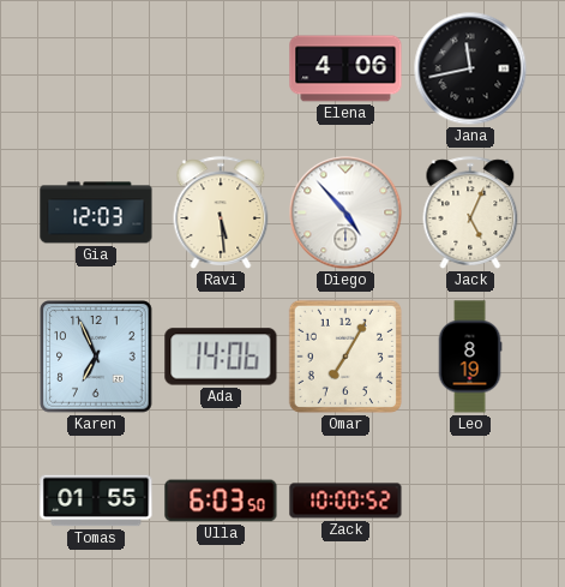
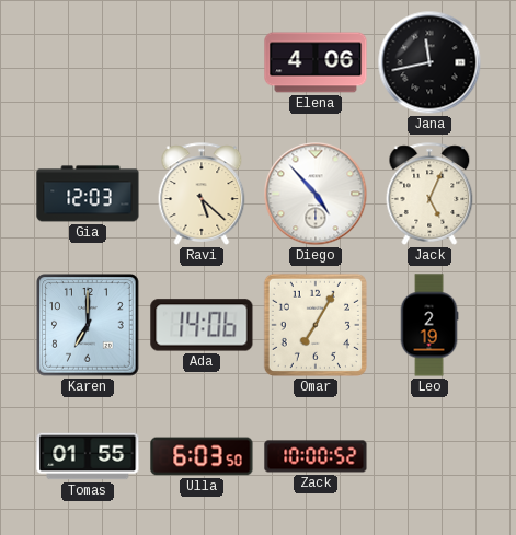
Ravi: 5:29 -> 5:22 (202, 194)
Karen: 6:56 -> 7:00 (88, 325)
Leo: 8:19 -> 2:19 (429, 325)
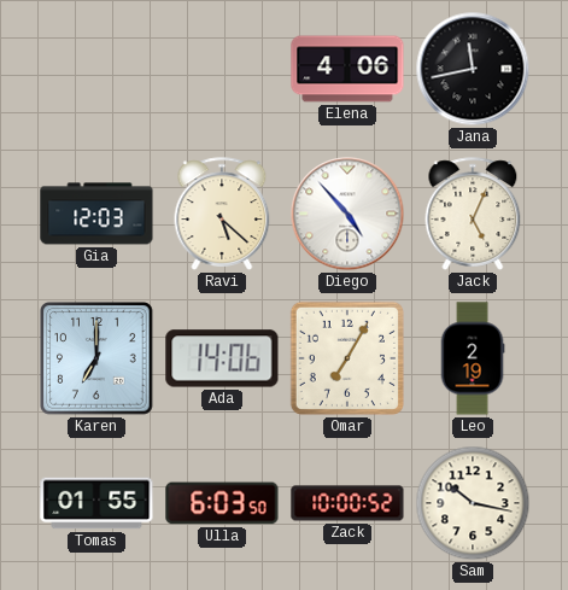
Sam: none -> 10:17 (473, 503)
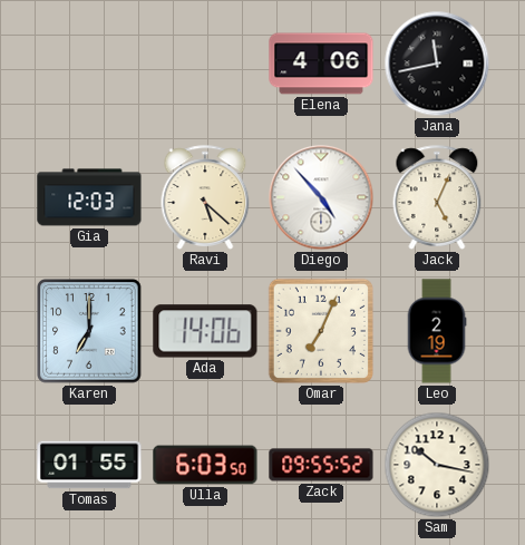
Omar: 7:05 -> 7:04 (321, 331)
Zack: 10:00 -> 09:55 (321, 465)
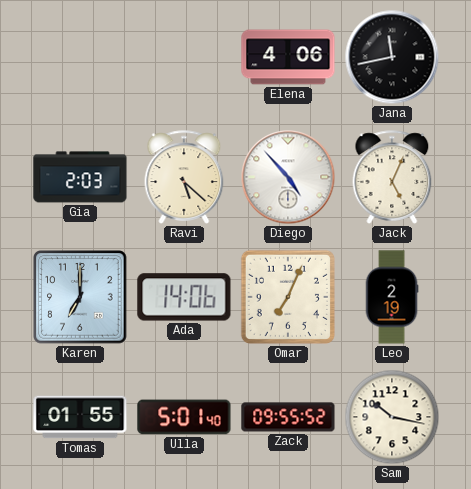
Gia: 12:03 -> 2:03 (80, 177)
Ulla: 6:03 -> 5:01 (184, 417)
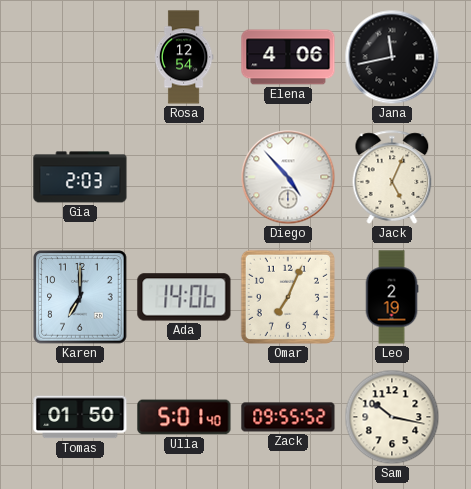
Rosa: none -> 12:54 (184, 57)
Ravi: 5:22 -> none (184, 177)
Tomas: 01:55 -> 01:50 (80, 417)
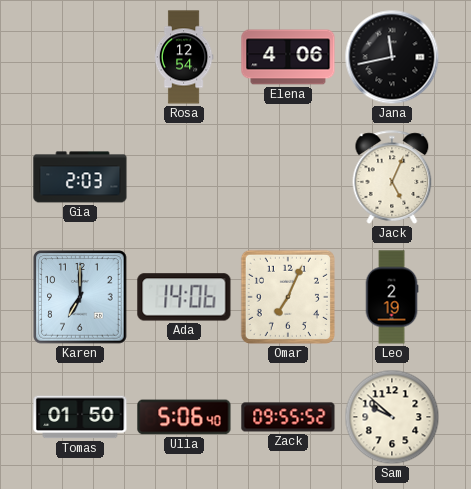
Diego: 4:53 -> none (288, 177)
Ulla: 5:01 -> 5:06 (184, 417)
Sam: 10:17 -> 9:52 (392, 417)
